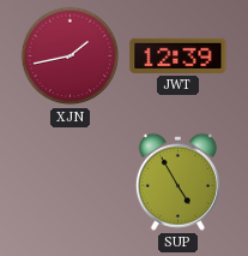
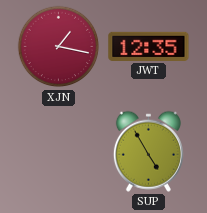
XJN: 1:43 -> 1:17 (59, 47)
JWT: 12:39 -> 12:35 (149, 46)
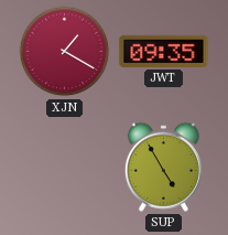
XJN: 1:17 -> 1:20 (65, 52)
JWT: 12:35 -> 09:35 (164, 51)
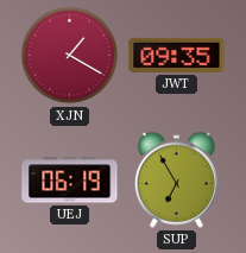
UEJ: none -> 06:19 (70, 181)
SUP: 4:55 -> 6:55 (176, 179)
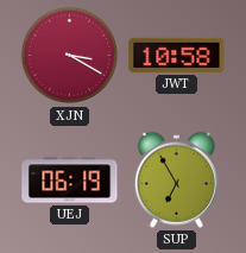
XJN: 1:20 -> 3:20 (70, 56)
JWT: 09:35 -> 10:58 (177, 55)
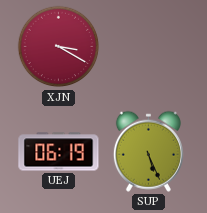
JWT: 10:58 -> none (177, 55)
SUP: 6:55 -> 5:26 (148, 151)
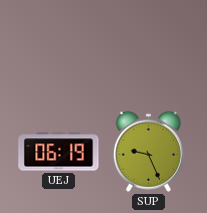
XJN: 3:20 -> none (59, 47)
SUP: 5:26 -> 9:26 (148, 151)
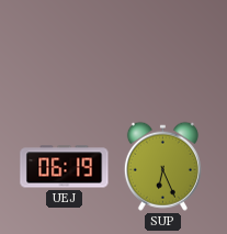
SUP: 9:26 -> 6:26 (162, 166)
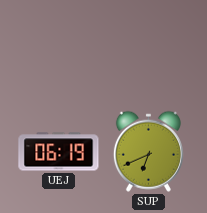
SUP: 6:26 -> 6:41 (148, 151)
